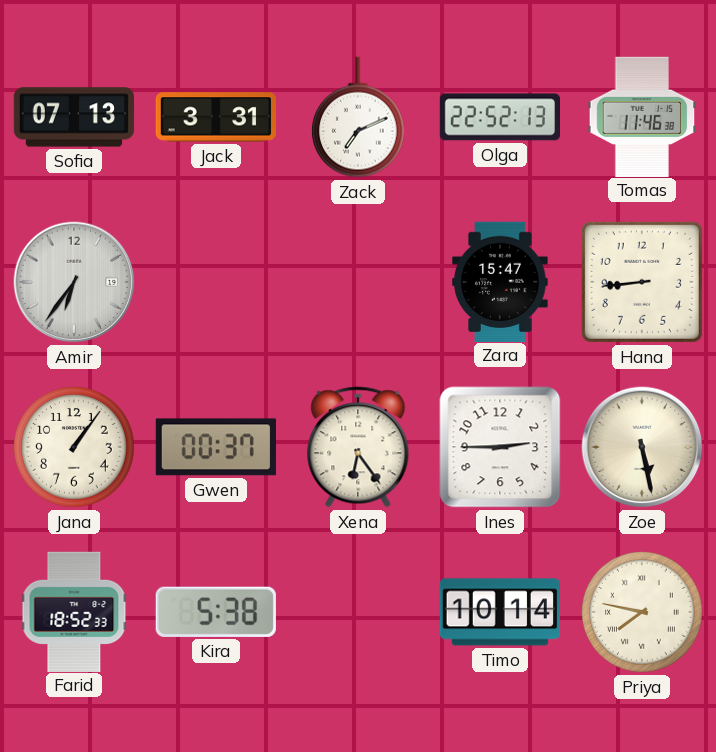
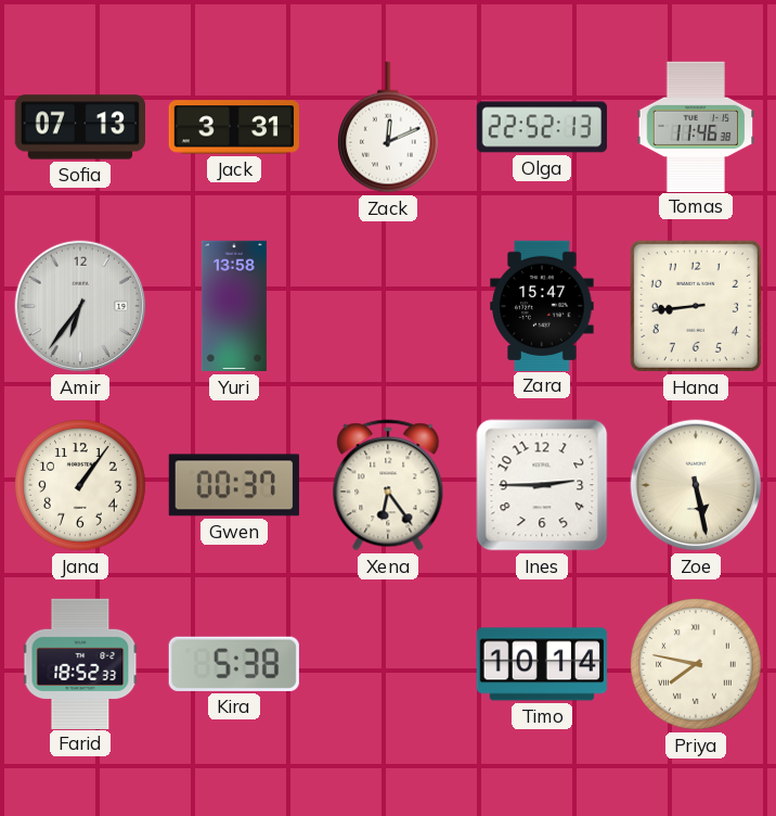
Zack: 7:11 -> 12:11 (388, 127)
Yuri: none -> 13:58 (234, 306)
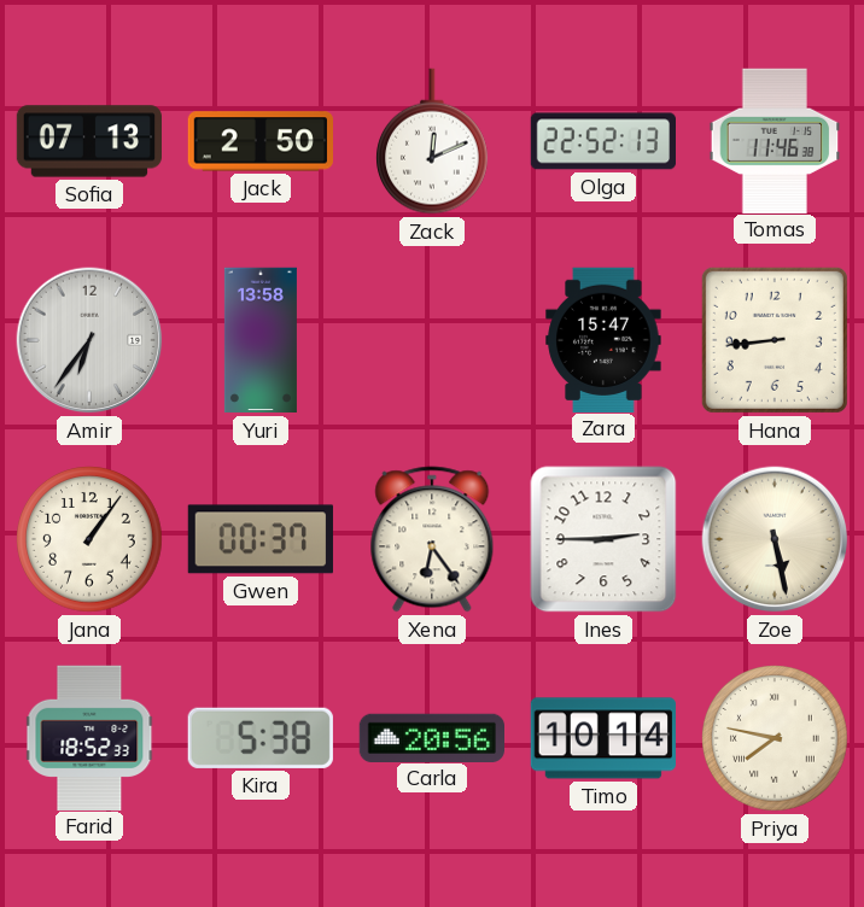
Jack: 3:31 -> 2:50 (259, 141)
Carla: none -> 20:56 (431, 737)
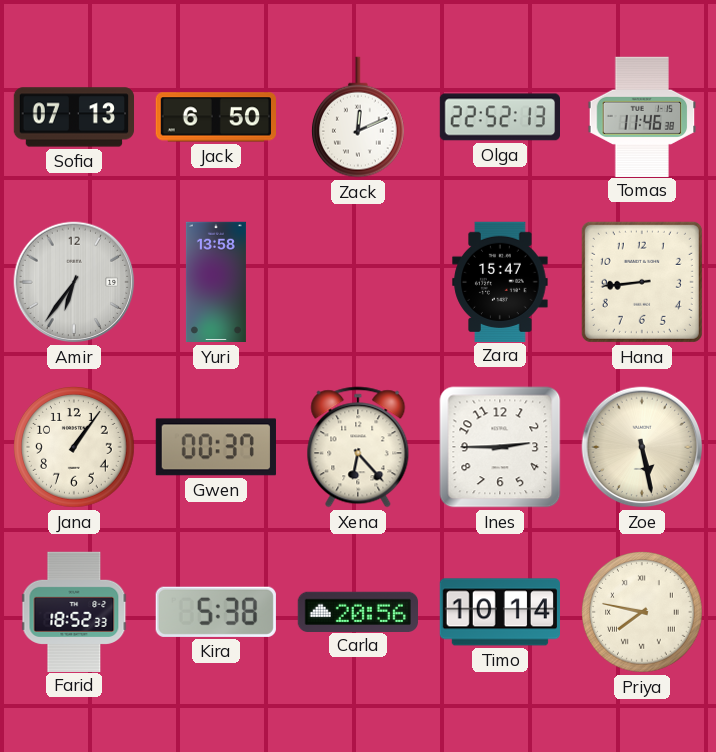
Jack: 2:50 -> 6:50 (215, 117)
Xena: 6:24 -> 6:23 (358, 447)
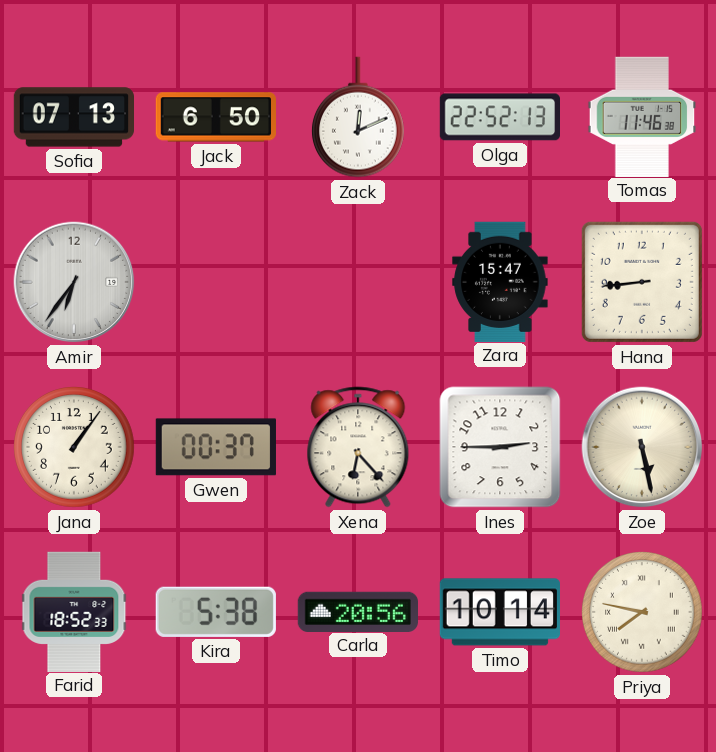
Yuri: 13:58 -> none (216, 282)
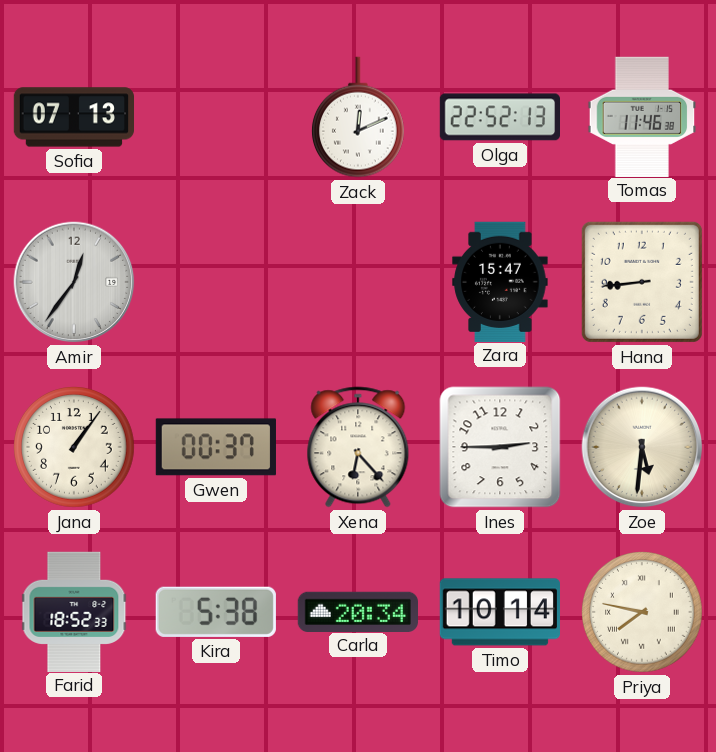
Jack: 6:50 -> none (215, 117)
Amir: 6:36 -> 12:36 (74, 282)
Zoe: 5:28 -> 5:31 (642, 447)
Carla: 20:56 -> 20:34 (357, 611)
